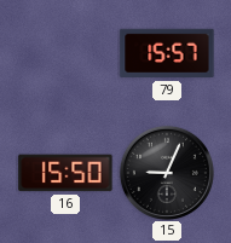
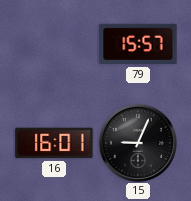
16: 15:50 -> 16:01 (54, 143)
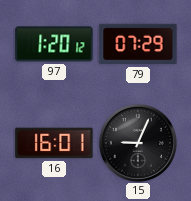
97: none -> 1:20 (54, 44)
79: 15:57 -> 07:29 (138, 44)
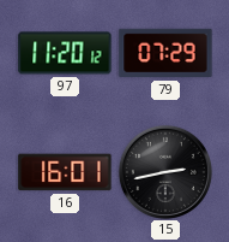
97: 1:20 -> 11:20 (65, 53)
15: 9:04 -> 2:43 (165, 172)
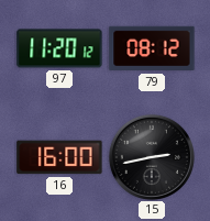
79: 07:29 -> 08:12 (152, 48)
16: 16:01 -> 16:00 (59, 157)
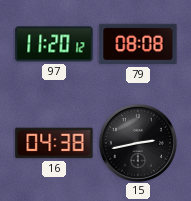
79: 08:12 -> 08:08 (138, 44)
16: 16:00 -> 04:38 (54, 143)
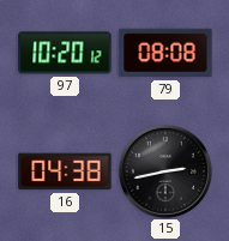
97: 11:20 -> 10:20 (65, 53)
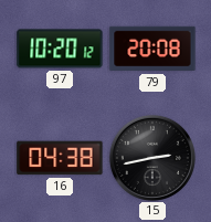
79: 08:08 -> 20:08 (152, 49)
